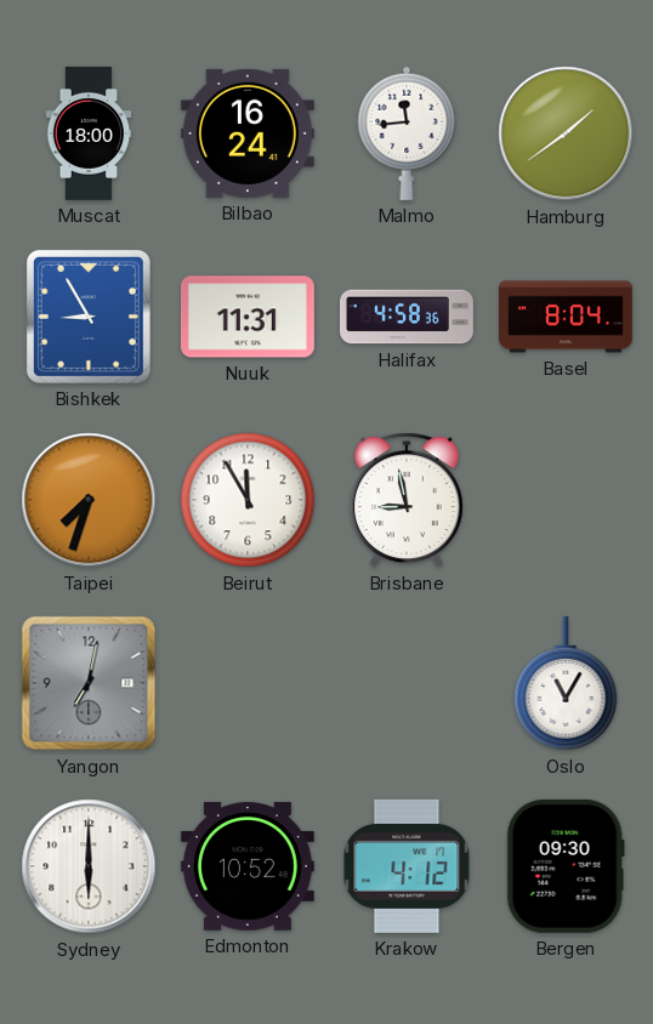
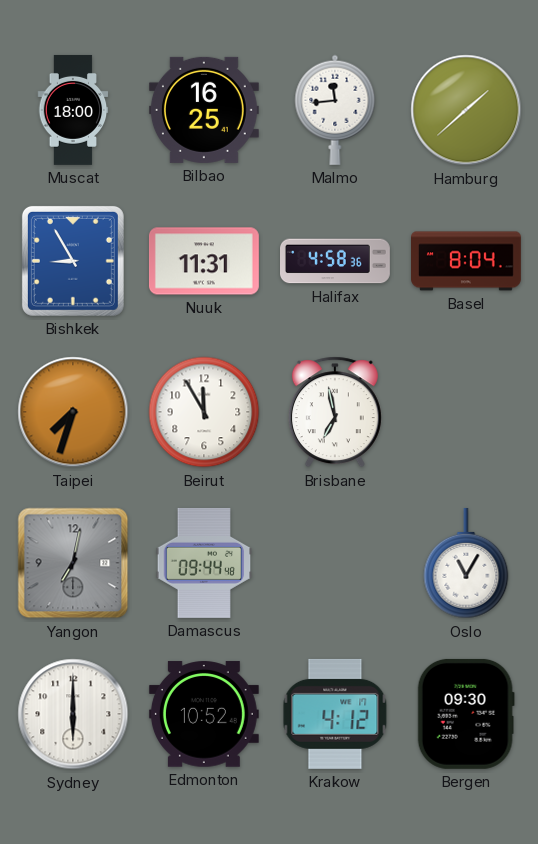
Bilbao: 16:24 -> 16:25 (204, 110)
Hamburg: 1:39 -> 1:38 (466, 110)
Brisbane: 8:58 -> 6:58 (335, 412)
Damascus: none -> 09:44 (204, 563)
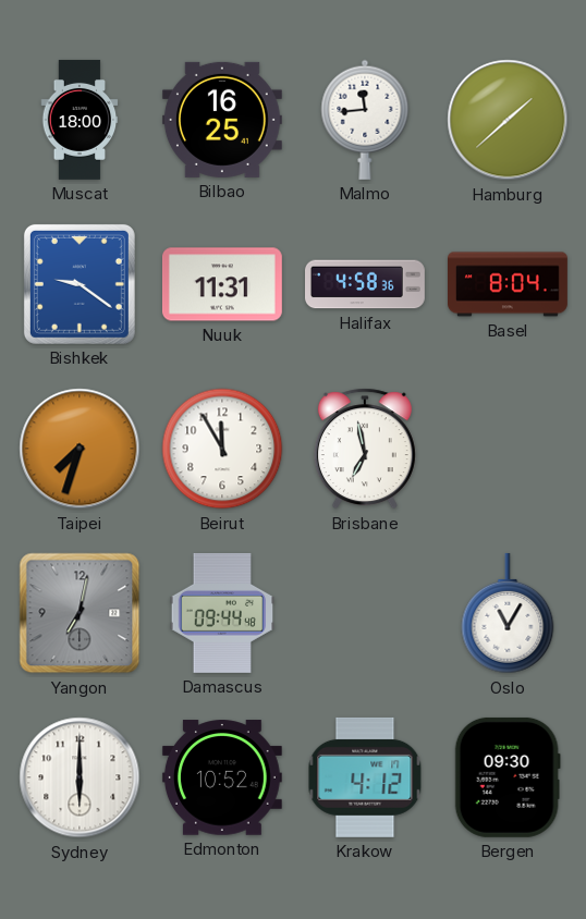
Bishkek: 8:55 -> 9:21 (80, 284)
